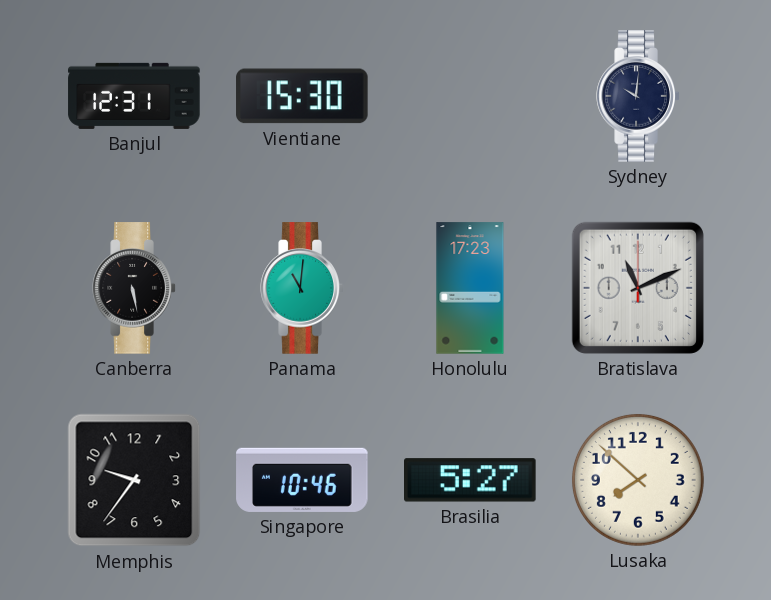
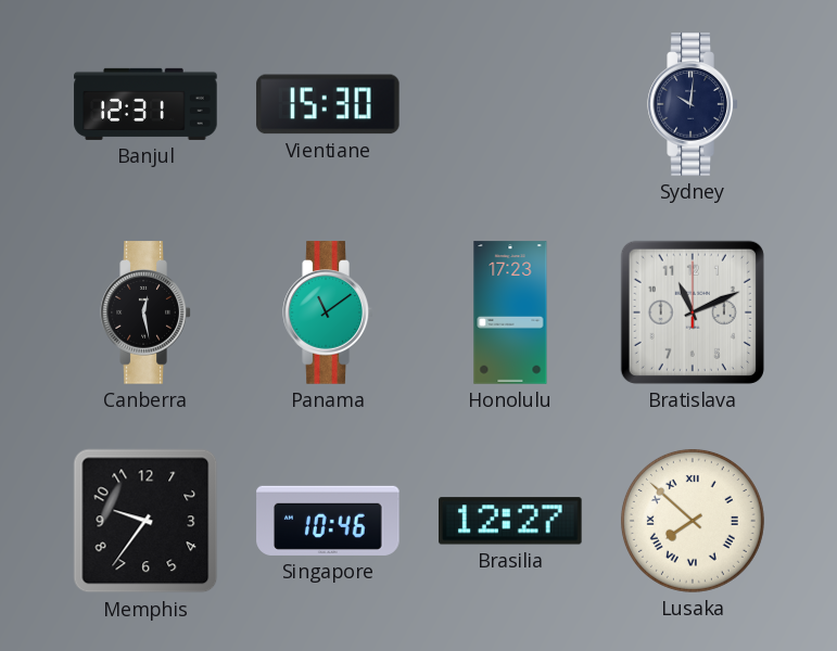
Canberra: 5:28 -> 12:28 (145, 312)
Panama: 11:01 -> 11:09 (328, 312)
Brasilia: 5:27 -> 12:27 (511, 521)
Lusaka numerals: Arabic -> Roman (693, 521)
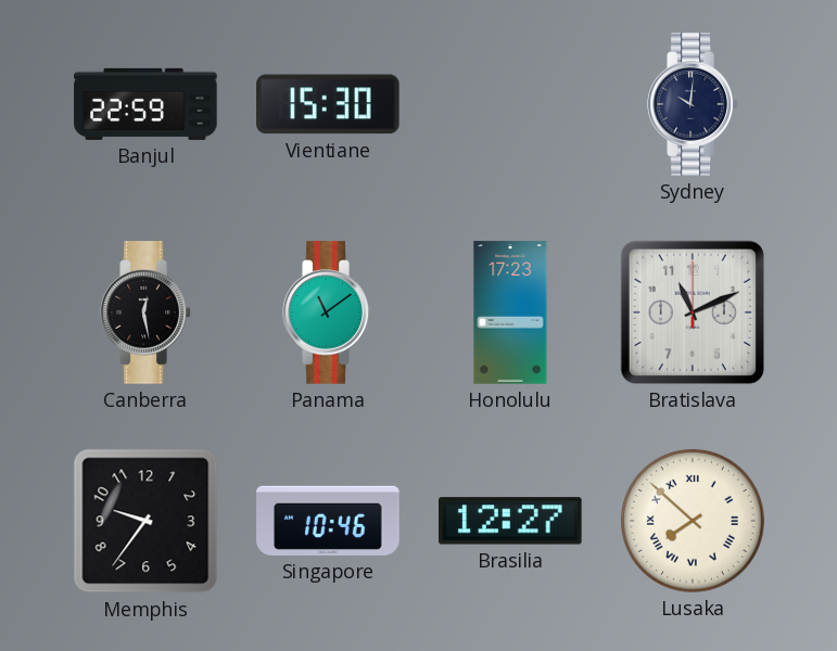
Banjul: 12:31 -> 22:59 (145, 104)
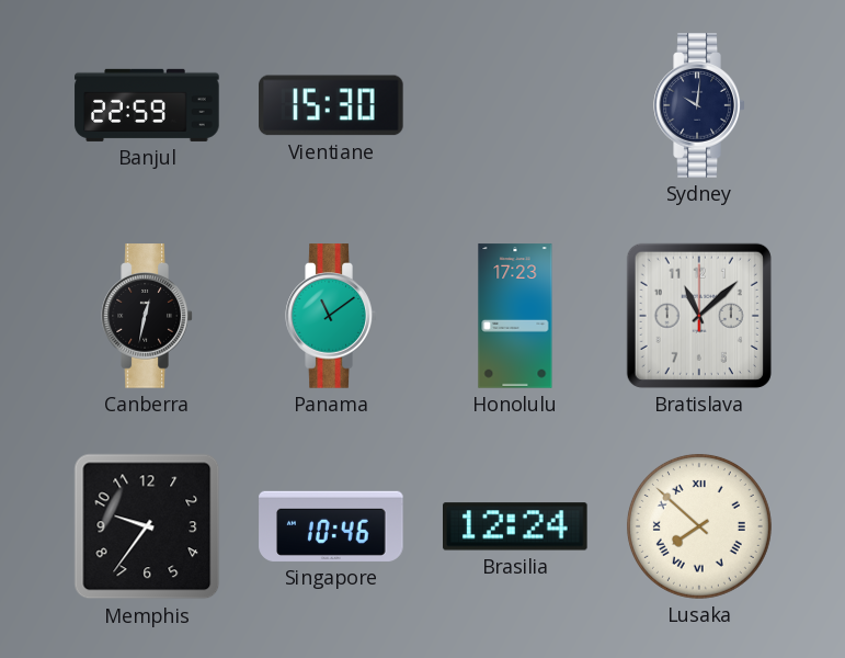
Canberra: 12:28 -> 12:32 (147, 316)
Bratislava: 11:11 -> 11:08 (699, 316)
Brasilia: 12:27 -> 12:24 (516, 526)
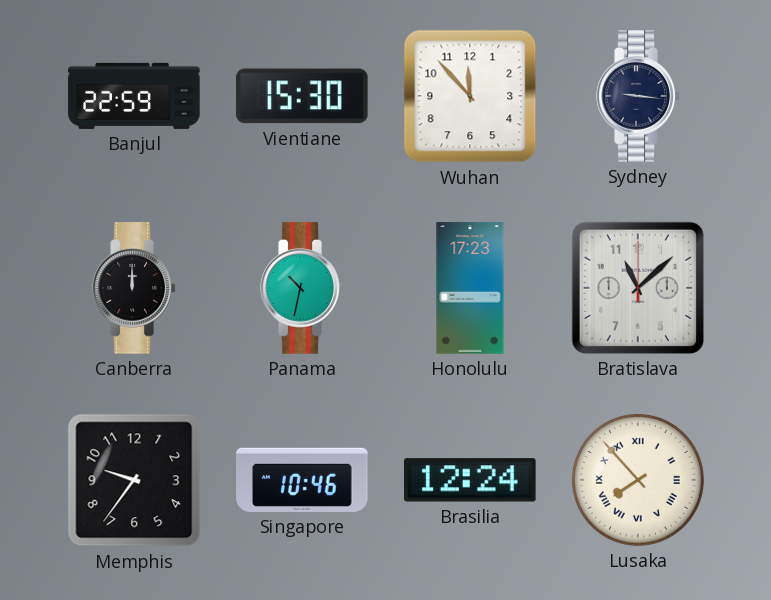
Wuhan: none -> 11:53 (470, 96)
Sydney: 10:01 -> 9:16 (638, 96)
Canberra: 12:32 -> 12:00 (134, 288)
Panama: 11:09 -> 10:32 (302, 288)
Lusaka: 7:52 -> 7:53 (638, 480)
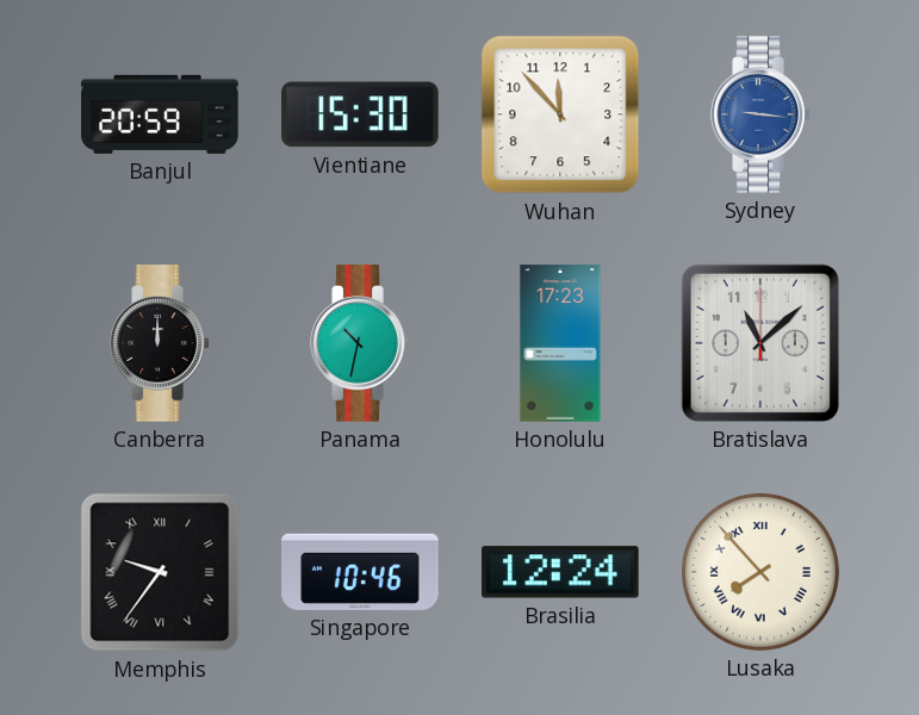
Banjul: 22:59 -> 20:59 (160, 114)
Sydney dial: navy -> blue (760, 114)
Memphis numerals: Arabic -> Roman (160, 572)
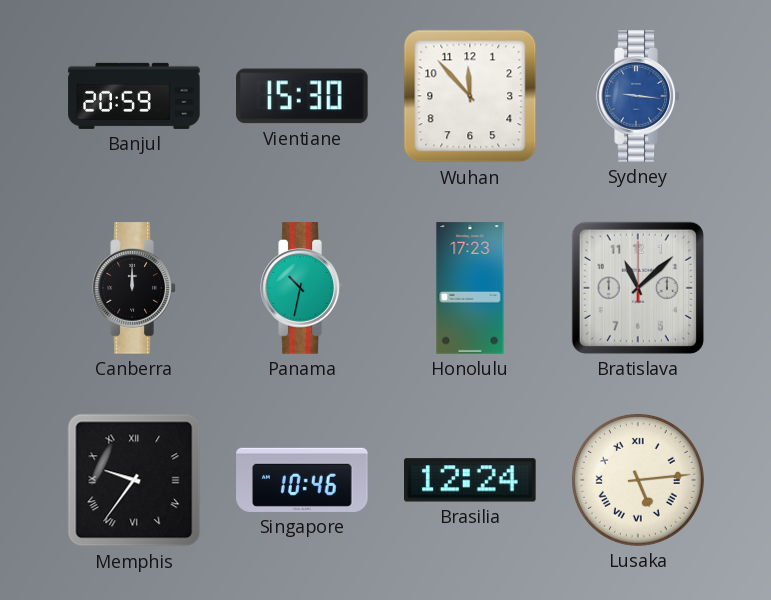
Lusaka: 7:53 -> 5:14 (638, 480)
